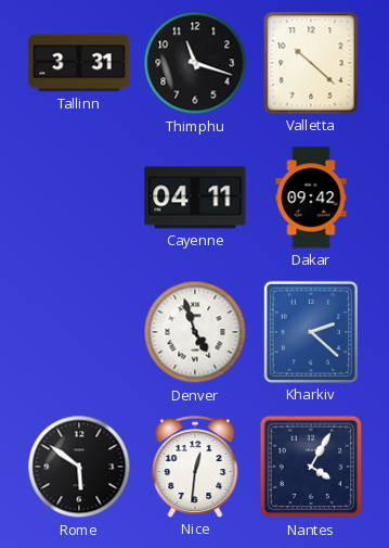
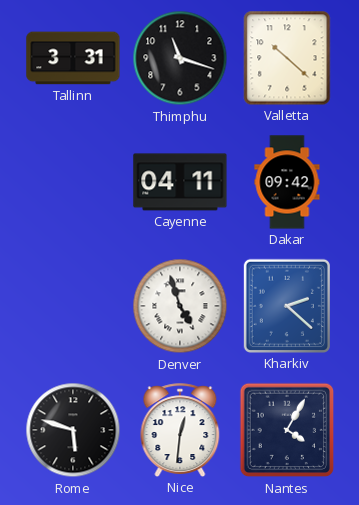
Rome: 5:51 -> 5:48 (73, 430)
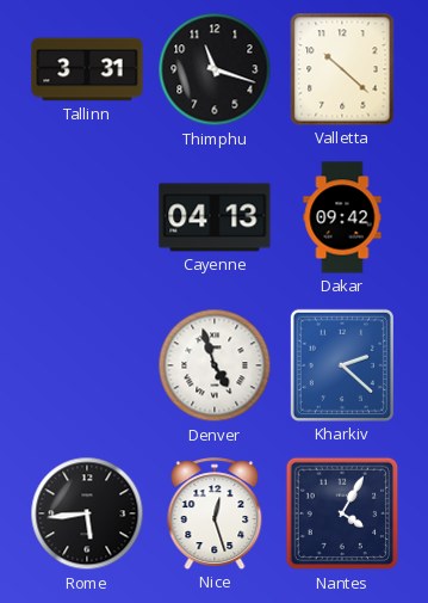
Cayenne: 04:11 -> 04:13 (215, 217)
Rome: 5:48 -> 5:44 (87, 513)
Nice: 12:31 -> 12:27 (215, 513)
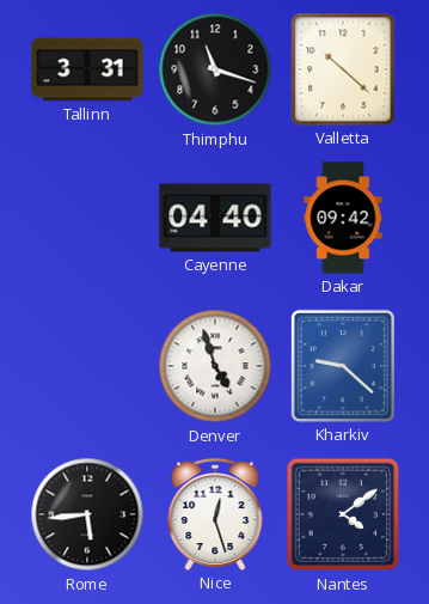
Cayenne: 04:13 -> 04:40 (215, 218)
Kharkiv: 2:22 -> 9:22 (343, 366)
Nantes: 4:05 -> 4:09 (343, 514)
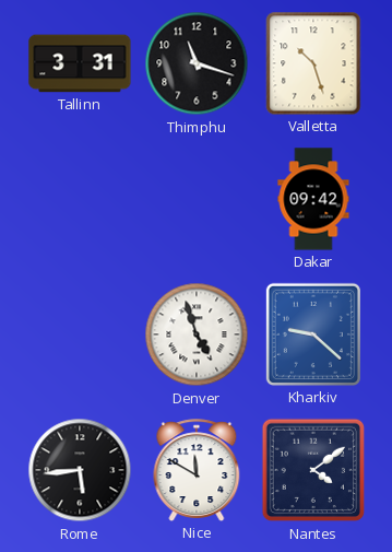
Valletta: 10:22 -> 10:27 (313, 63)
Cayenne: 04:40 -> none (215, 218)
Nice: 12:27 -> 11:50 (197, 470)
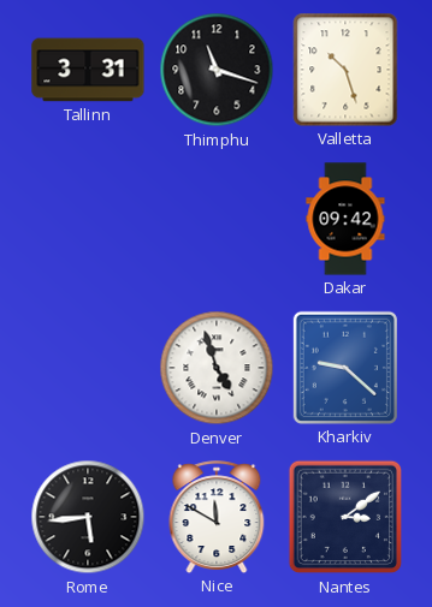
Nantes: 4:09 -> 3:09 (345, 517)
